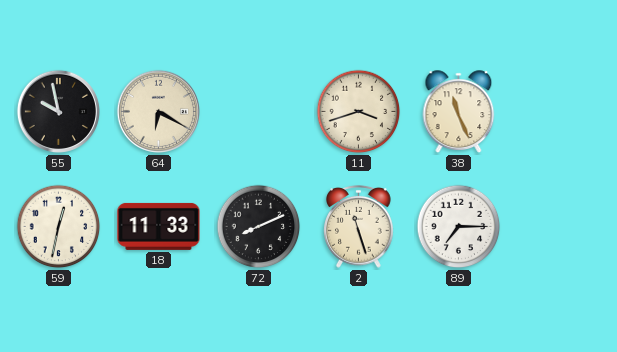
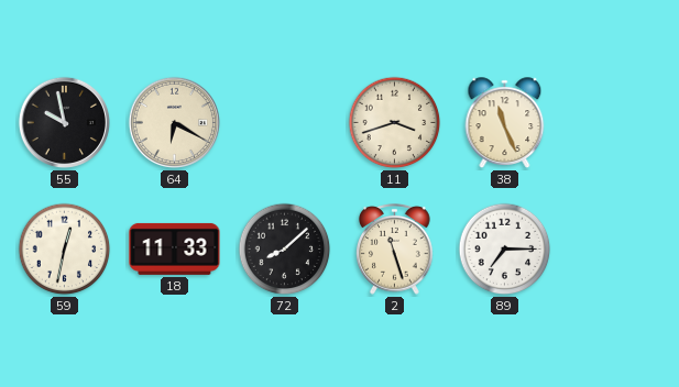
72: 8:11 -> 8:08 (285, 250)
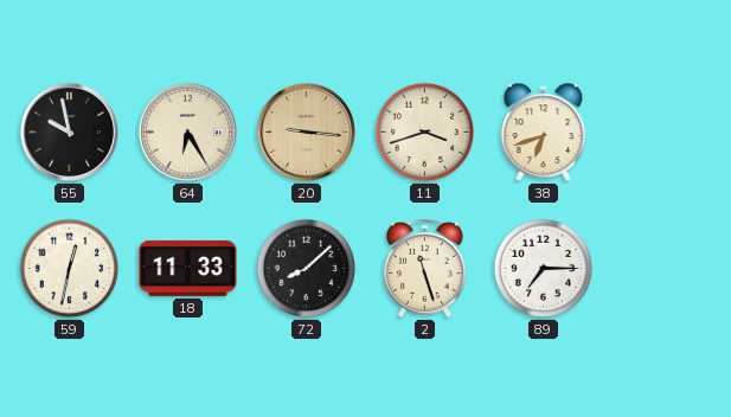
64: 6:20 -> 6:25 (187, 131)
20: none -> 9:16 (306, 131)
38: 11:26 -> 6:42 (544, 133)
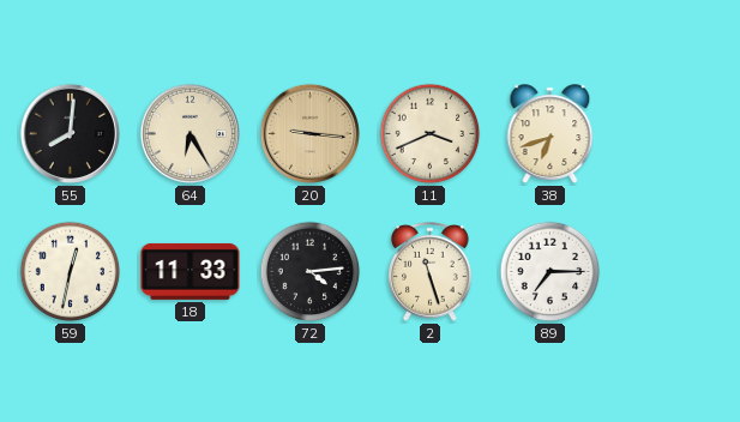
55: 9:58 -> 8:01 (70, 133)
11: 3:42 -> 3:41 (431, 134)
72: 8:08 -> 4:14 (311, 272)
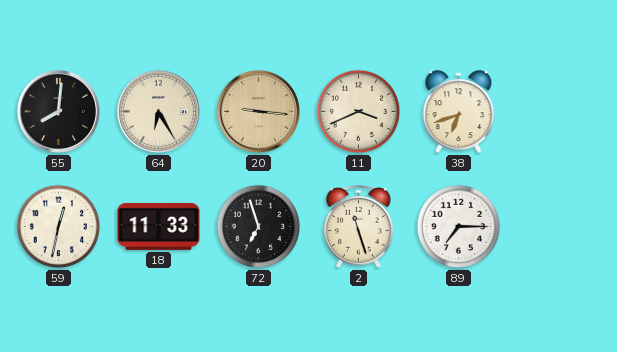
72: 4:14 -> 6:57 (259, 227)
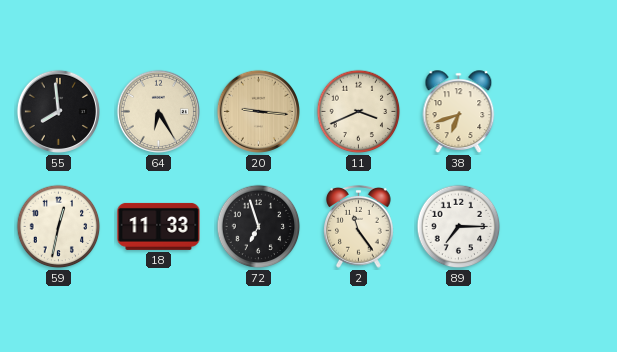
55: 8:01 -> 7:59 (58, 111)
2: 11:27 -> 11:24 (359, 227)
